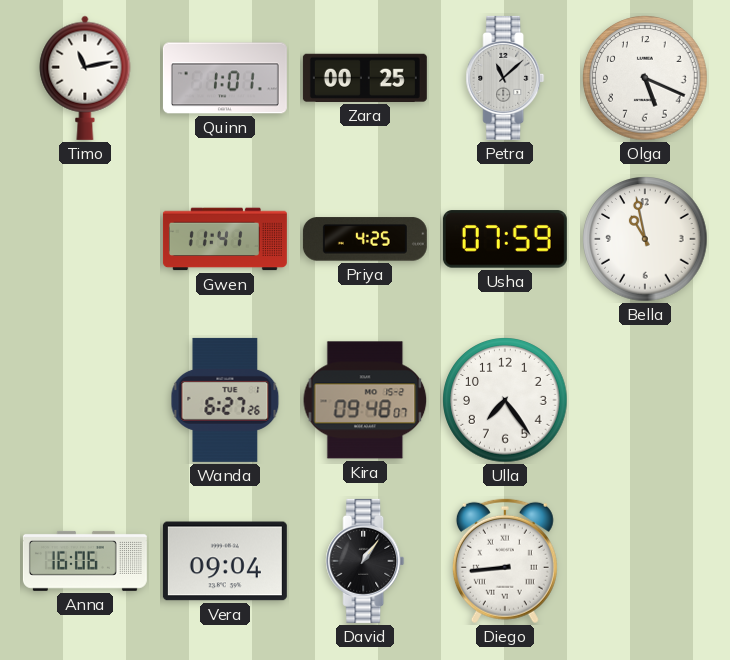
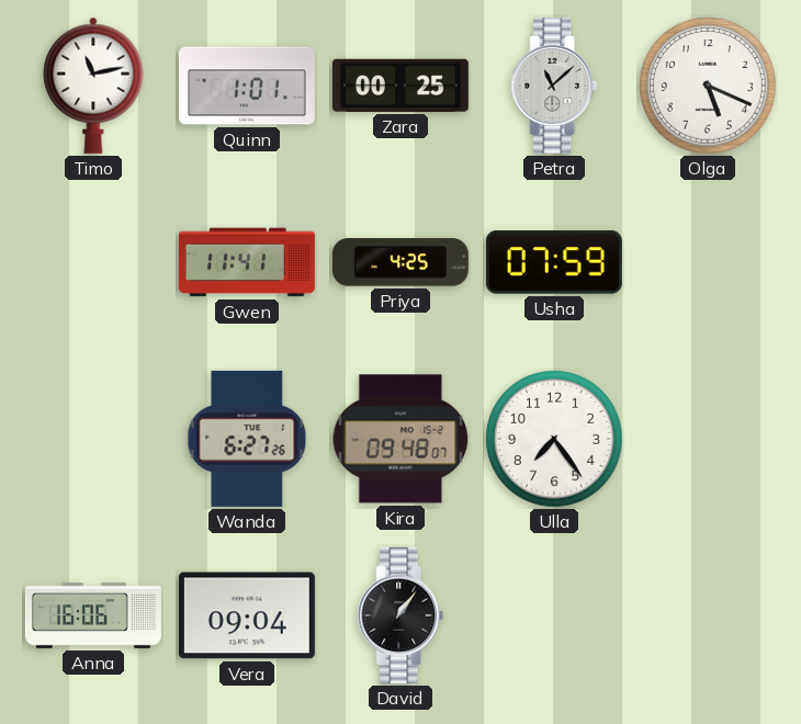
Bella: 10:58 -> none (645, 239)
Diego: 8:44 -> none (505, 561)
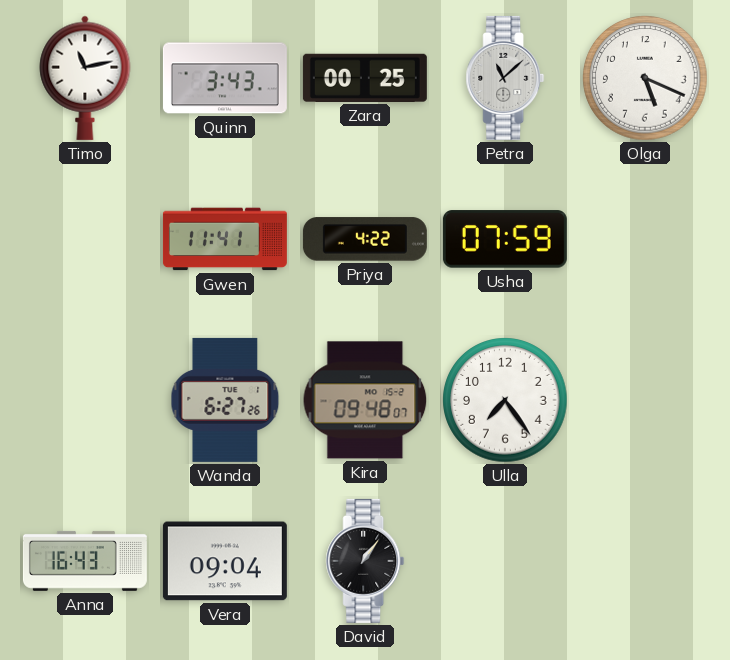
Quinn: 1:01 -> 3:43 (225, 78)
Priya: 4:25 -> 4:22 (365, 239)
Anna: 16:06 -> 16:43 (85, 561)
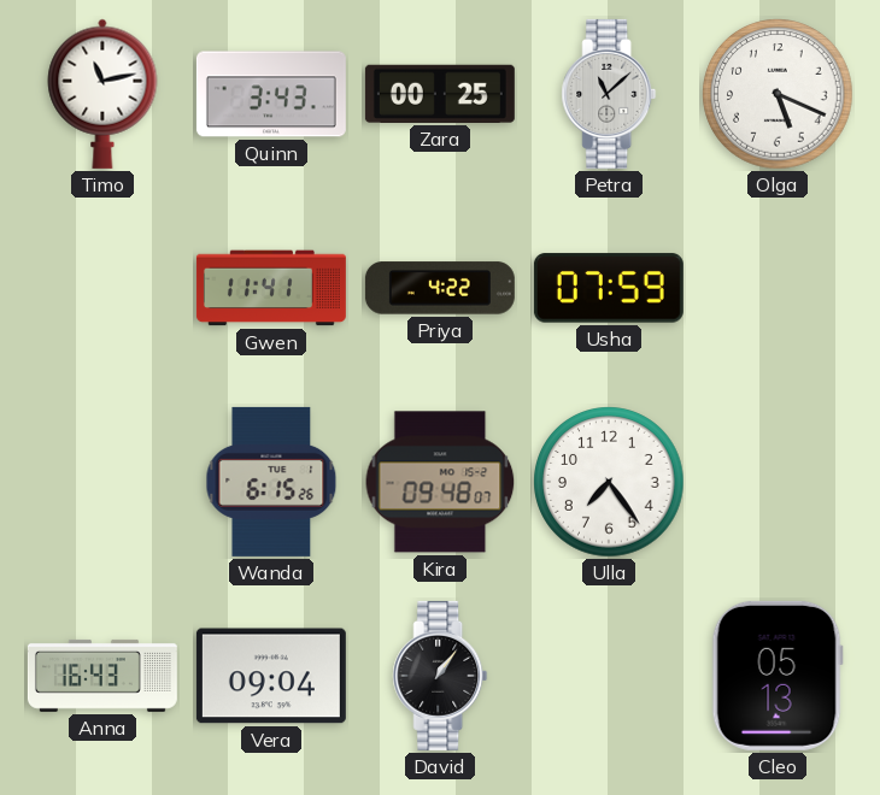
Wanda: 6:27 -> 6:15 (271, 482)
Cleo: none -> 05:13 (778, 676)
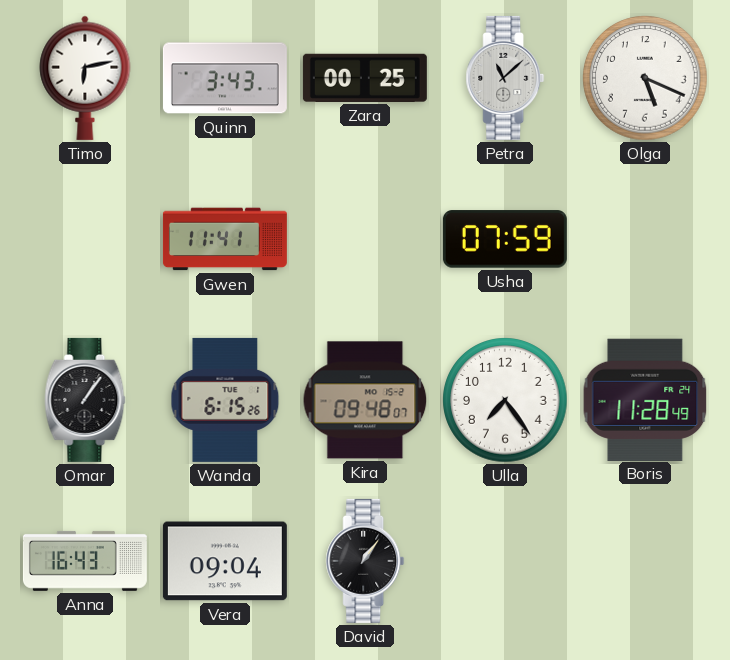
Timo: 11:13 -> 6:13 (85, 78)
Priya: 4:22 -> none (440, 288)
Omar: none -> 1:06 (85, 400)
Boris: none -> 11:28 (645, 399)
Cleo: 05:13 -> none (778, 676)
